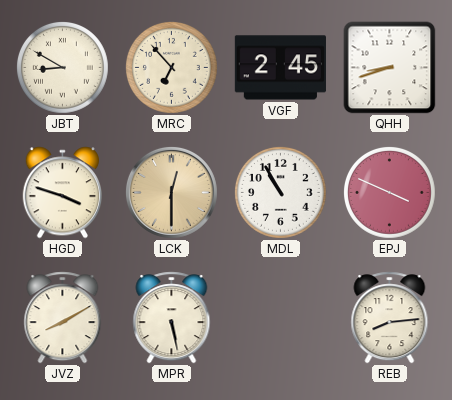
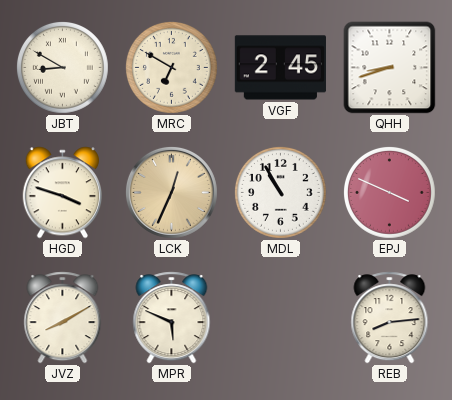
MRC: 6:53 -> 6:50 (172, 68)
LCK: 12:30 -> 12:34 (171, 192)
MPR: 5:28 -> 5:49 (172, 318)
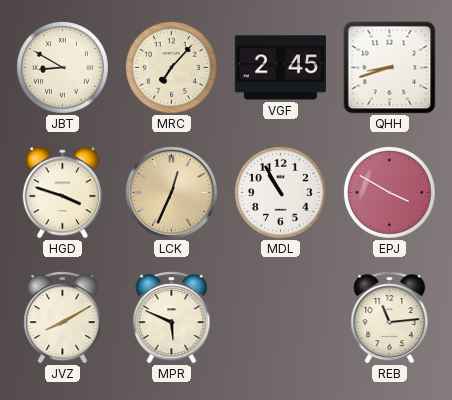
MRC: 6:50 -> 7:07 (172, 68)
EPJ: 3:49 -> 3:50 (390, 193)
REB: 8:14 -> 11:14 (390, 318)
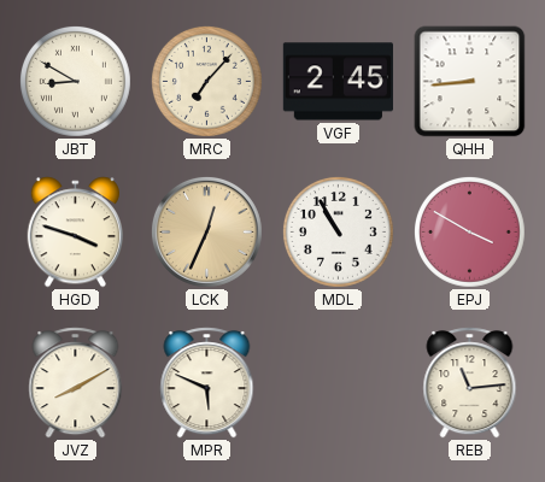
QHH: 8:42 -> 8:44 (470, 82)
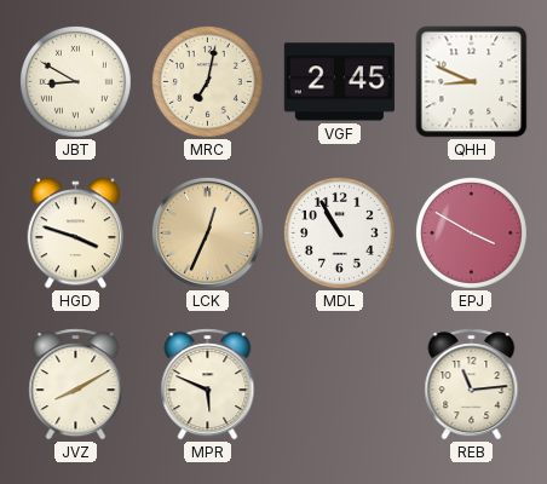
MRC: 7:07 -> 7:02 (208, 82)
QHH: 8:44 -> 8:49 (472, 82)
